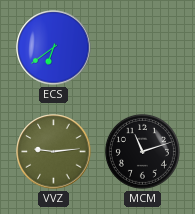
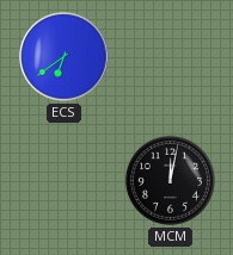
VVZ: 9:14 -> none (54, 152)
MCM: 11:12 -> 12:02 (170, 180)
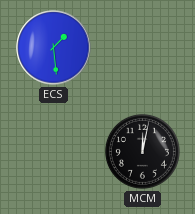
ECS: 6:39 -> 1:29 (54, 48)
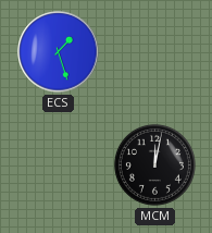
ECS: 1:29 -> 1:27 (59, 52)
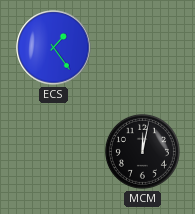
ECS: 1:27 -> 1:24 (54, 48)
